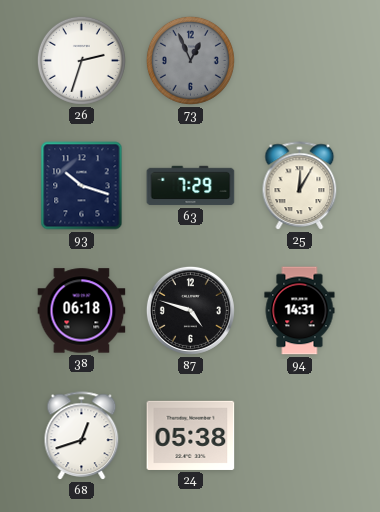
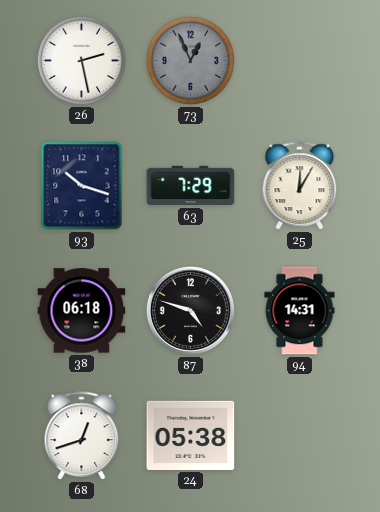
26: 2:33 -> 2:28 (81, 60)
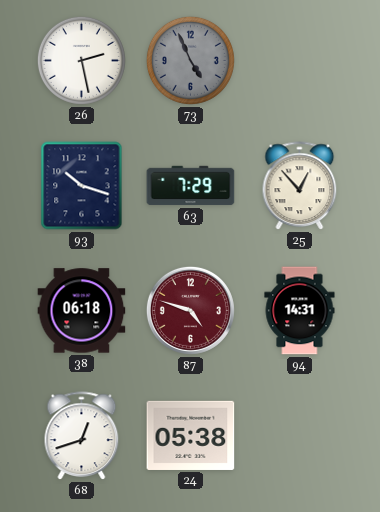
73: 12:56 -> 4:56 (190, 60)
25: 12:05 -> 12:53 (300, 186)
87 dial: black -> burgundy (190, 310)
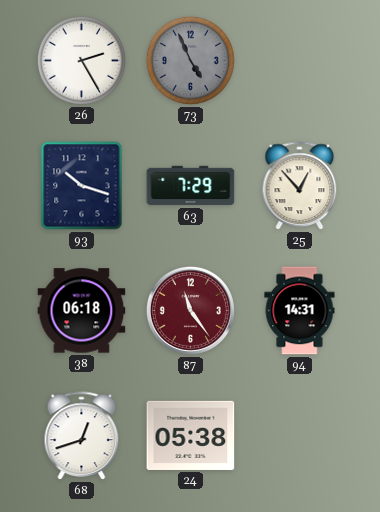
26: 2:28 -> 2:25 (81, 60)
87: 4:48 -> 11:24 (190, 310)
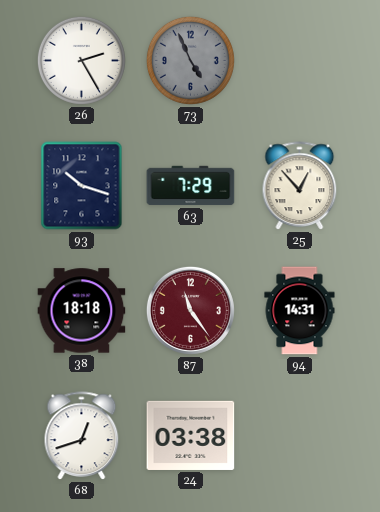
38: 06:18 -> 18:18 (82, 311)
24: 05:38 -> 03:38 (191, 435)
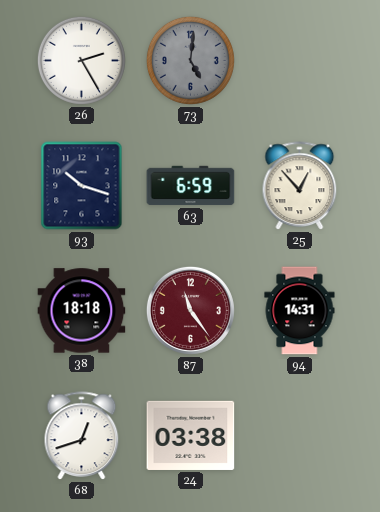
73: 4:56 -> 5:01 (190, 60)
63: 7:29 -> 6:59 (191, 186)
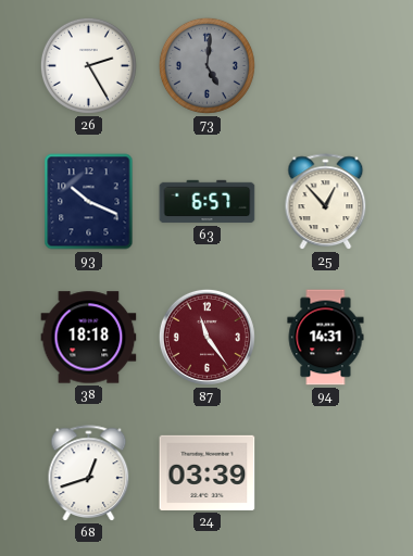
93: 10:18 -> 10:19 (89, 202)
63: 6:59 -> 6:57 (208, 202)
24: 03:38 -> 03:39 (208, 472)
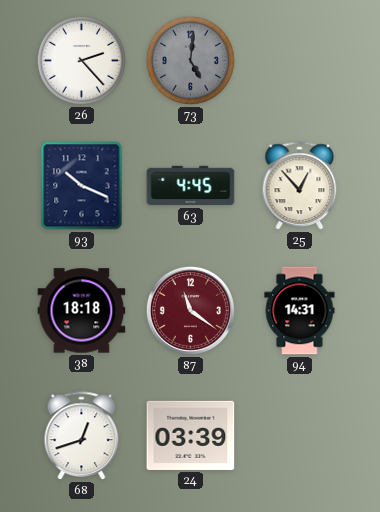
26: 2:25 -> 2:23 (81, 60)
63: 6:57 -> 4:45 (191, 186)
87: 11:24 -> 11:21 (190, 310)
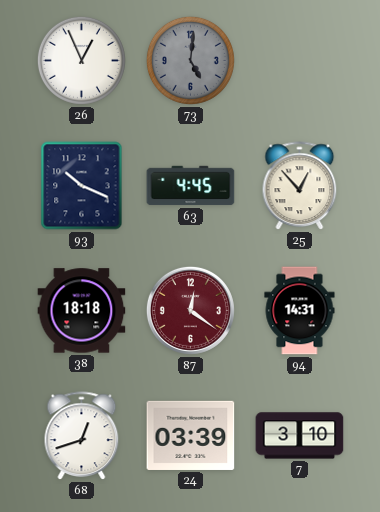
26: 2:23 -> 12:56 (81, 60)
87: 11:21 -> 12:21 (190, 310)
7: none -> 3:10 (300, 436)
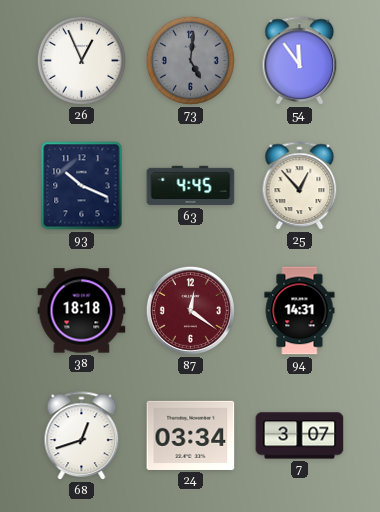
54: none -> 11:54 (300, 61)
24: 03:39 -> 03:34 (191, 435)
7: 3:10 -> 3:07 (300, 436)
